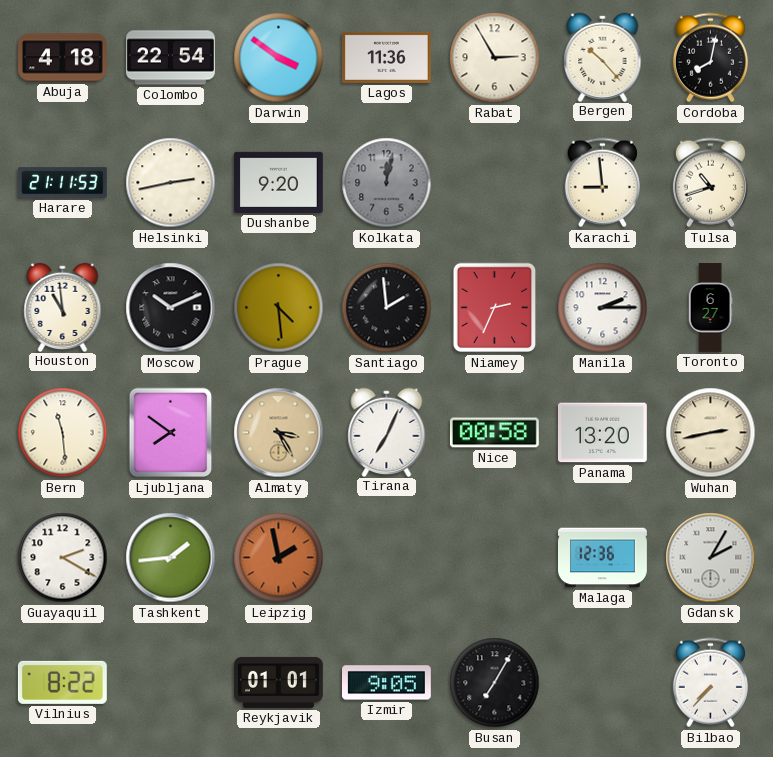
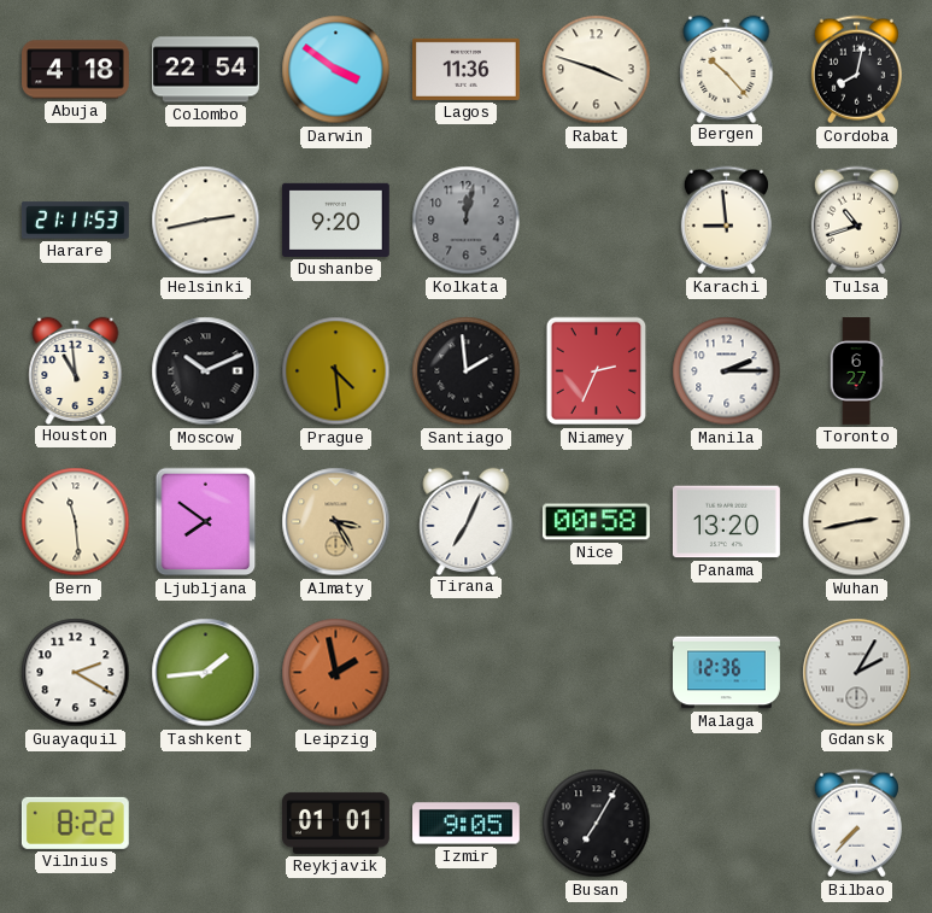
Rabat: 2:55 -> 3:48 (597, 70)
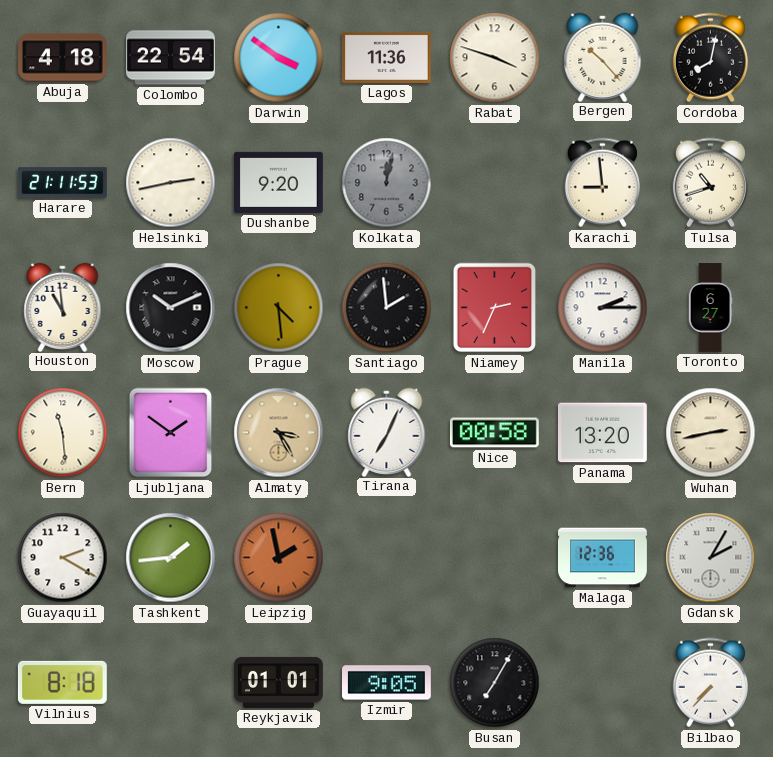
Ljubljana: 7:51 -> 1:51 (171, 433)
Vilnius: 8:22 -> 8:18 (62, 682)
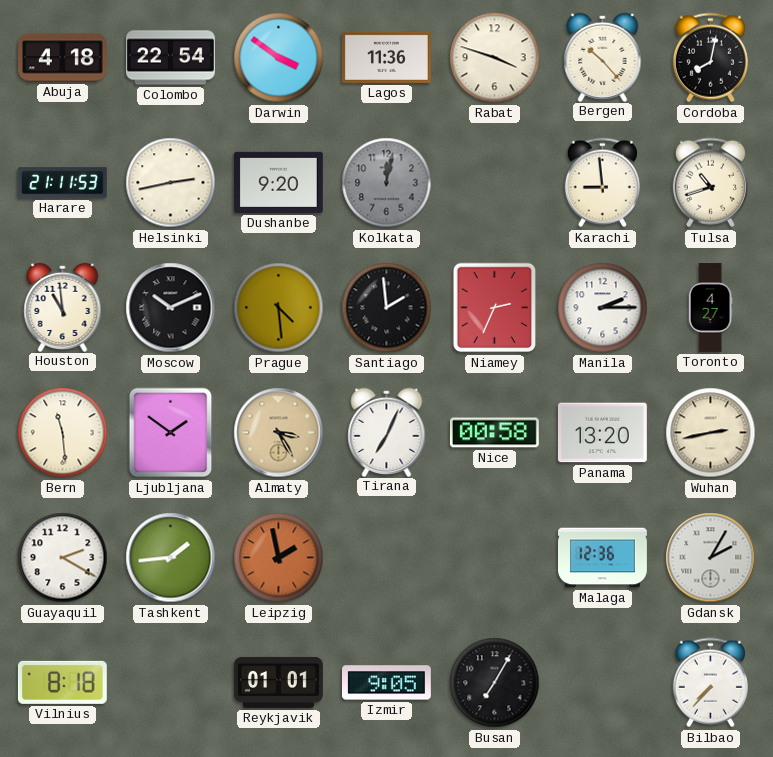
Toronto: 6:27 -> 4:27 (710, 308)
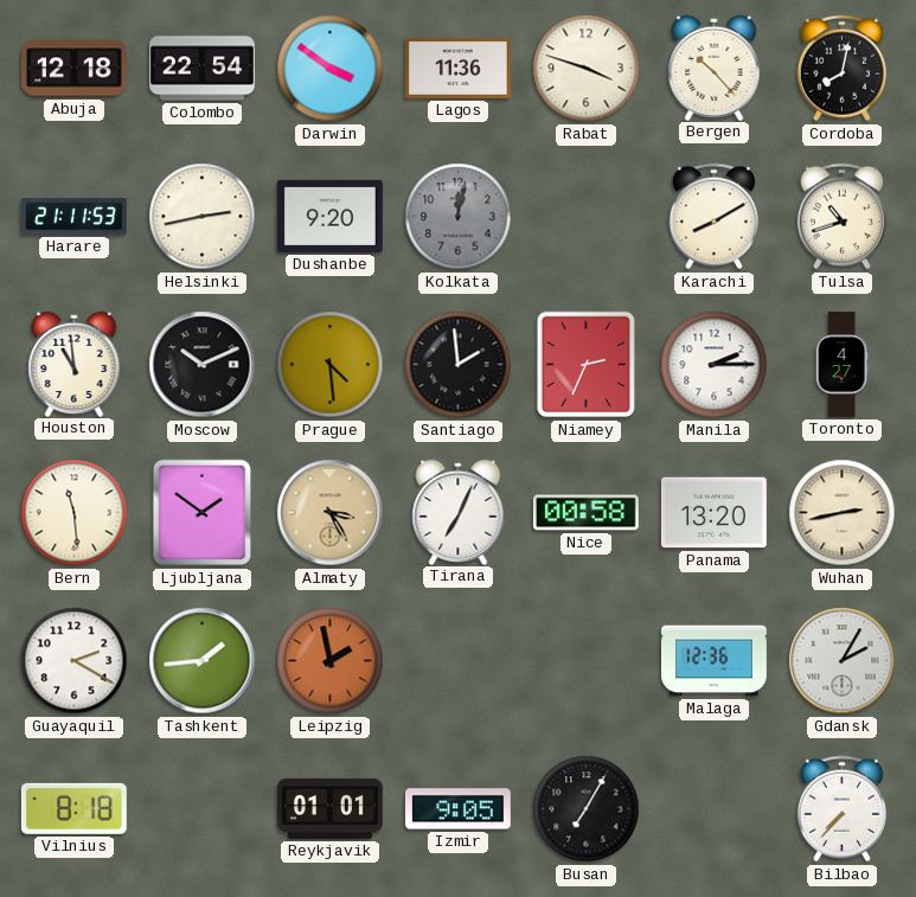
Abuja: 4:18 -> 12:18 (75, 69)
Karachi: 8:59 -> 8:10 (713, 217)
